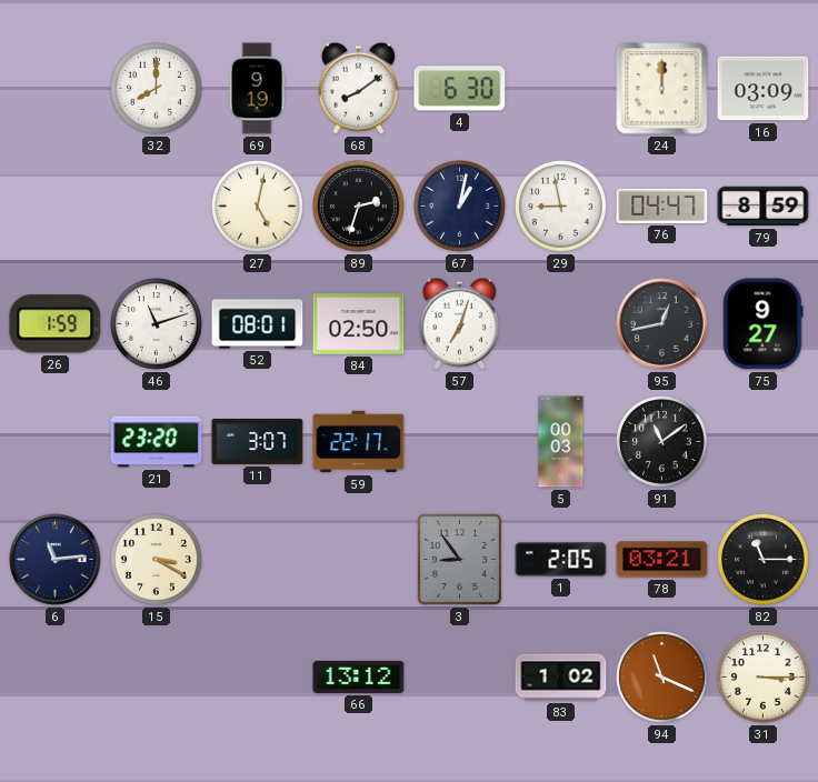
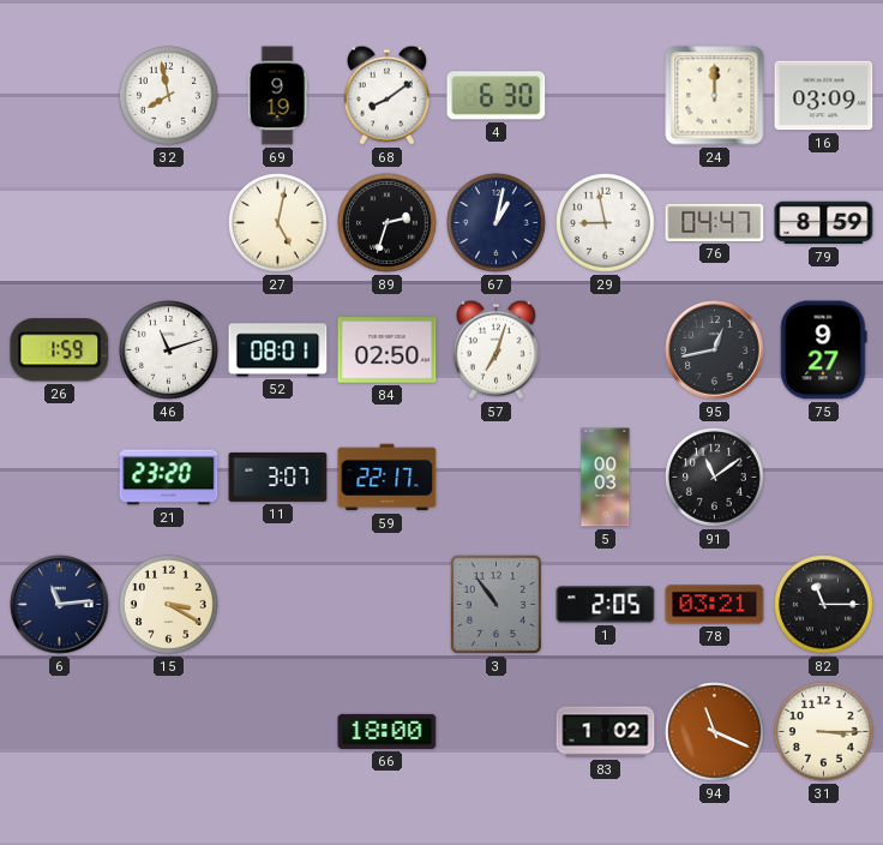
32: 8:00 -> 7:58 (169, 96)
3: 8:54 -> 10:54 (495, 604)
66: 13:12 -> 18:00 (388, 731)
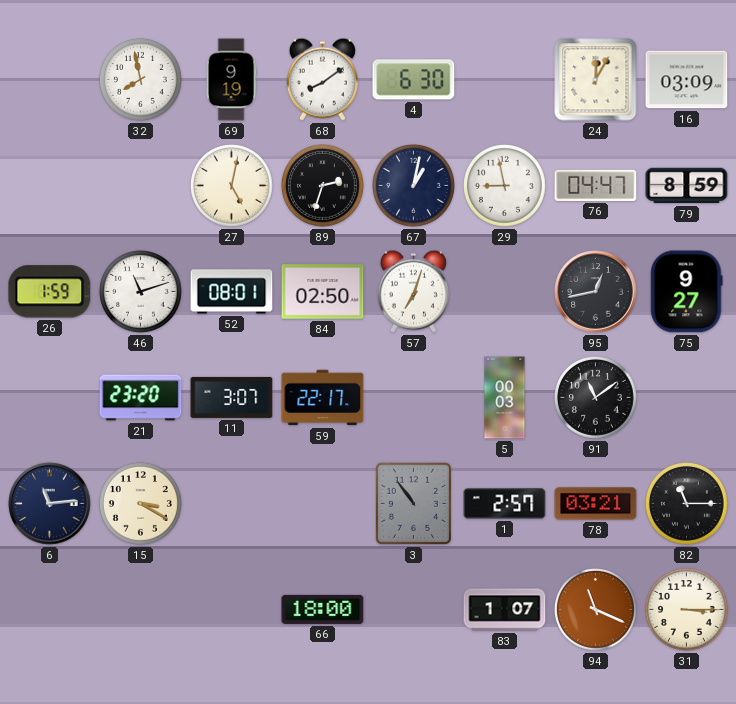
24: 12:00 -> 12:05 (596, 80)
1: 2:05 -> 2:57 (505, 504)
83: 1:02 -> 1:07 (505, 610)
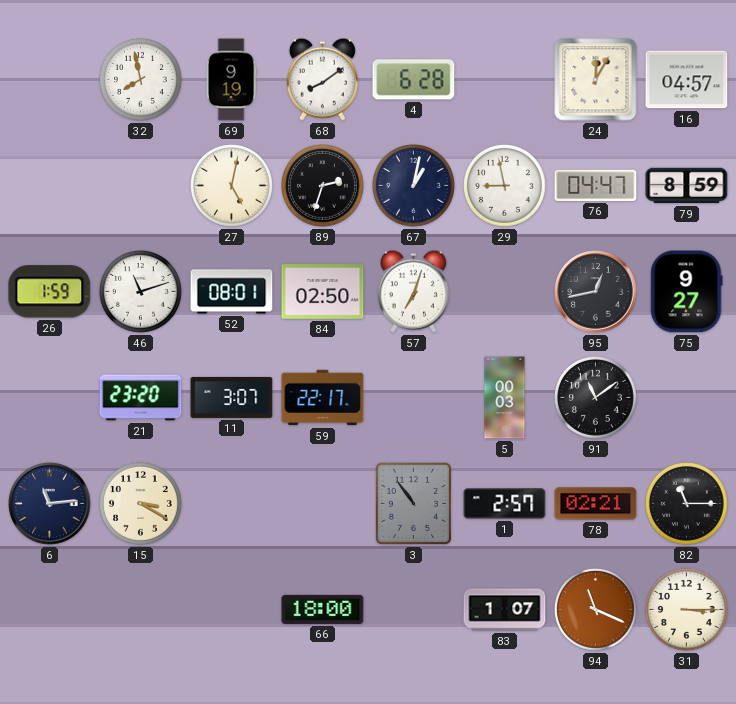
4: 6:30 -> 6:28 (414, 80)
16: 03:09 -> 04:57 (687, 80)
78: 03:21 -> 02:21 (596, 504)
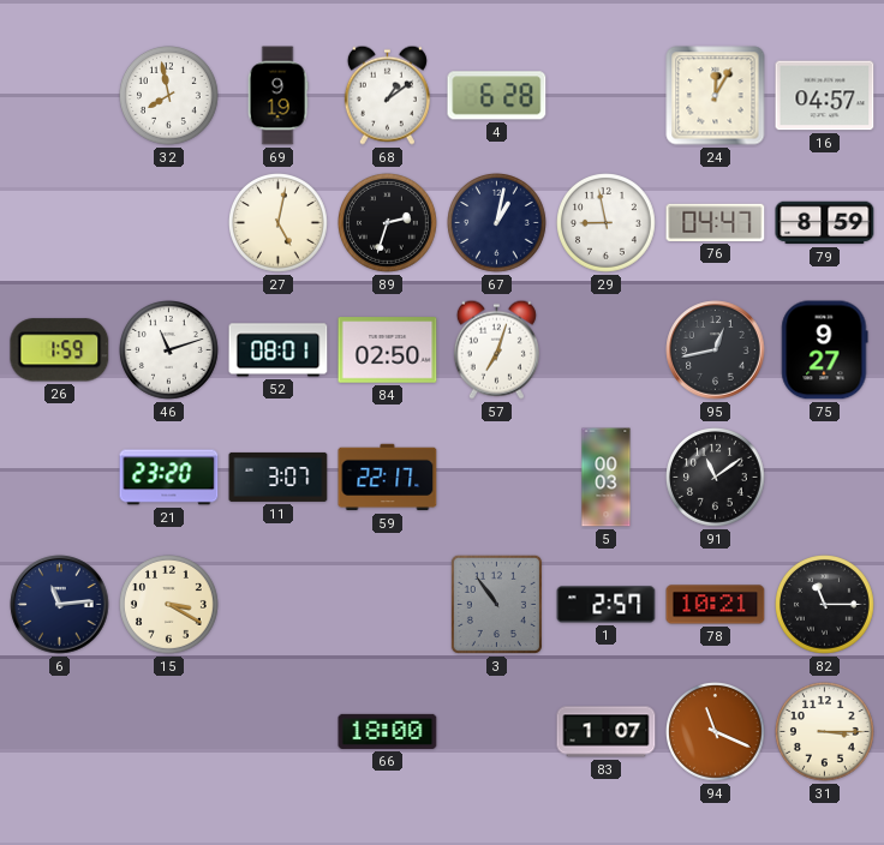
68: 8:09 -> 1:09 (387, 95)
78: 02:21 -> 10:21 (716, 605)
